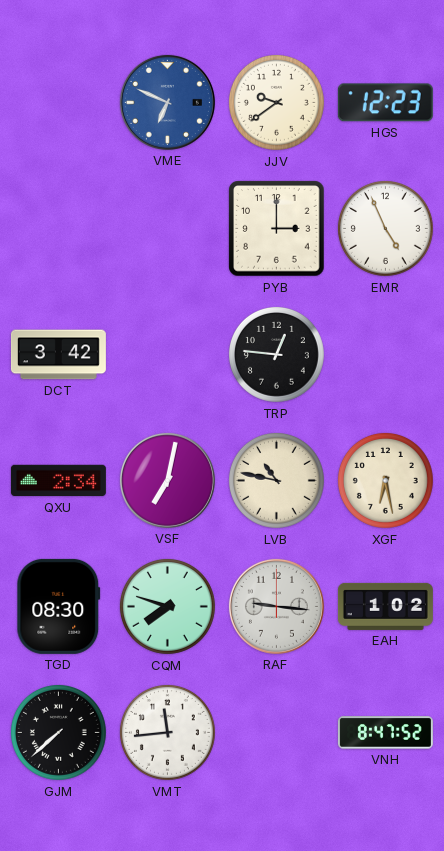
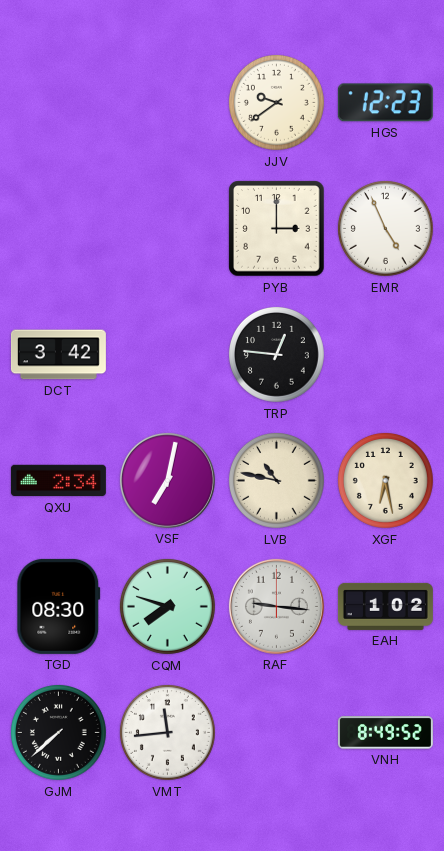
VME: 6:49 -> none (167, 102)
VNH: 8:47 -> 8:49 (385, 733)
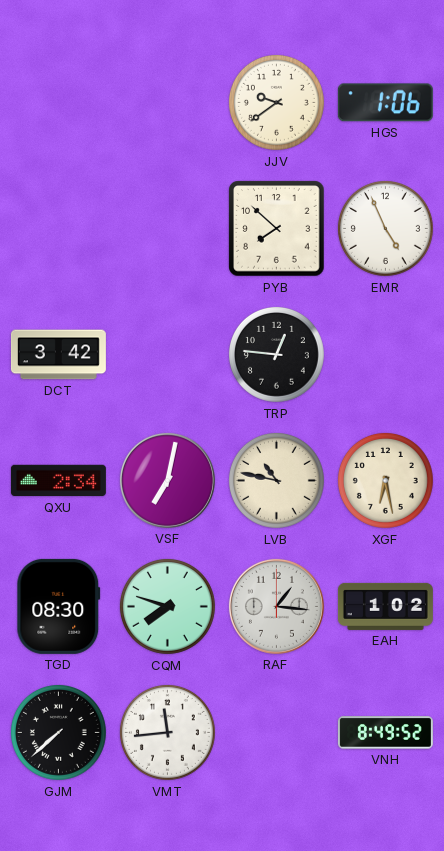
HGS: 12:23 -> 1:06 (385, 103)
PYB: 3:00 -> 7:52 (277, 229)
RAF: 9:16 -> 1:16 (276, 606)
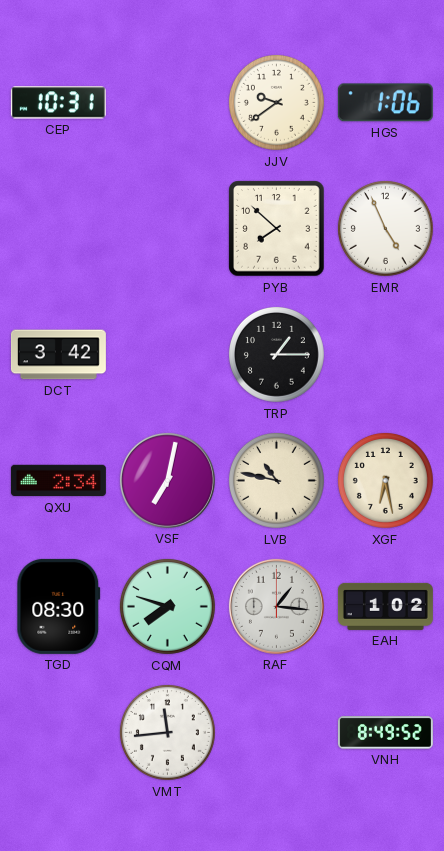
CEP: none -> 10:31 (58, 103)
TRP: 12:46 -> 1:15 (276, 354)
GJM: 7:38 -> none (58, 732)
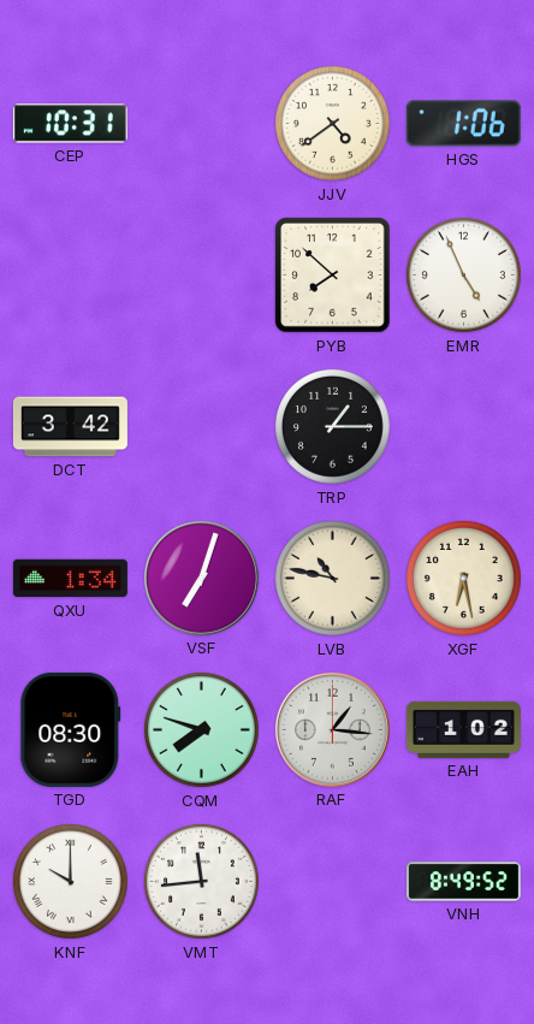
JJV: 9:39 -> 4:39 (332, 123)
QXU: 2:34 -> 1:34 (70, 579)
VSF: 7:02 -> 7:03 (201, 578)
KNF: none -> 10:00 (70, 881)
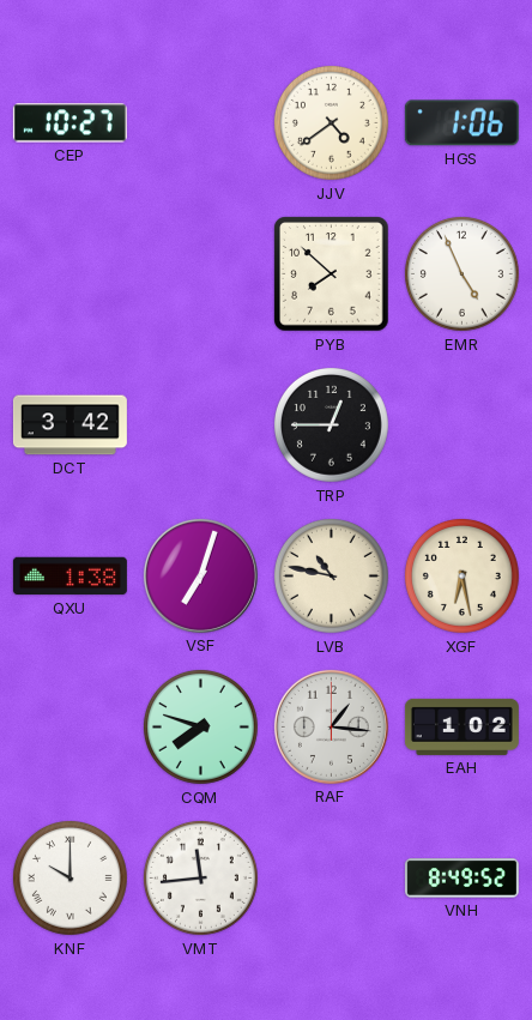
CEP: 10:31 -> 10:27 (69, 123)
TRP: 1:15 -> 12:45 (331, 424)
QXU: 1:34 -> 1:38 (69, 577)
TGD: 08:30 -> none (71, 729)
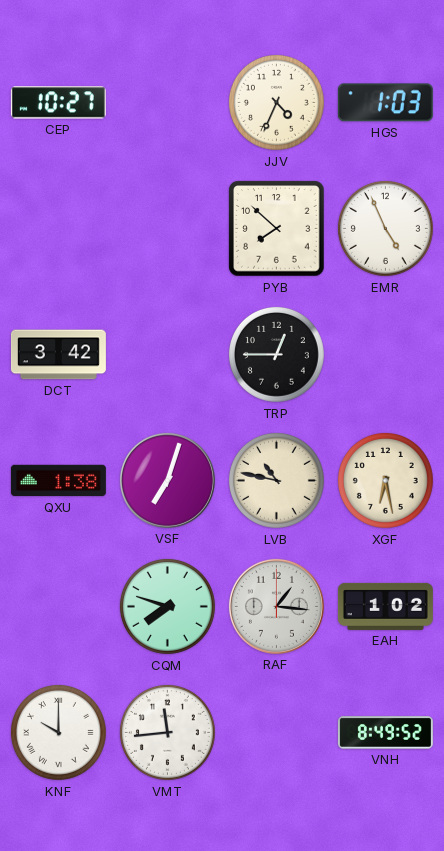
JJV: 4:39 -> 4:34 (276, 102)
HGS: 1:06 -> 1:03 (385, 103)
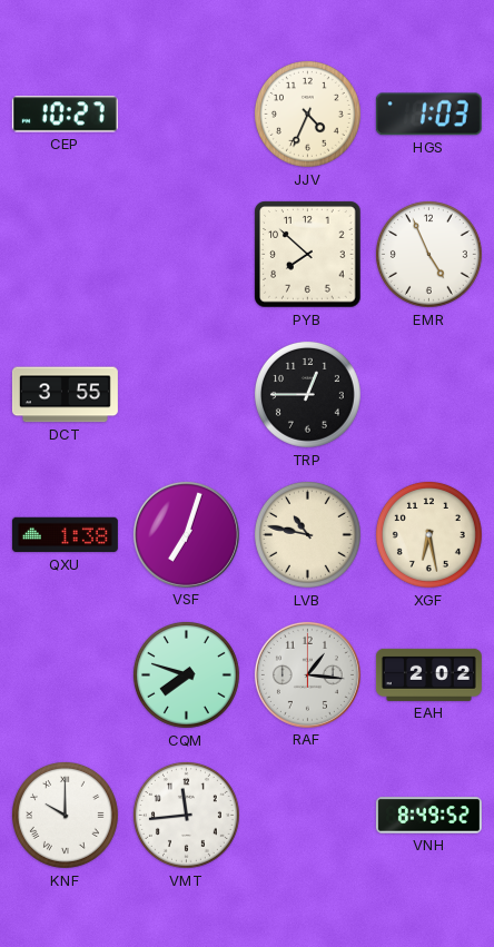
DCT: 3:42 -> 3:55 (65, 395)
EAH: 1:02 -> 2:02 (428, 674)
